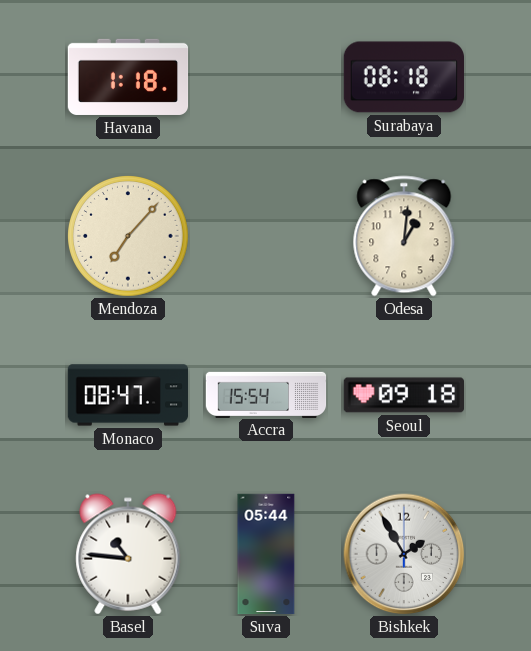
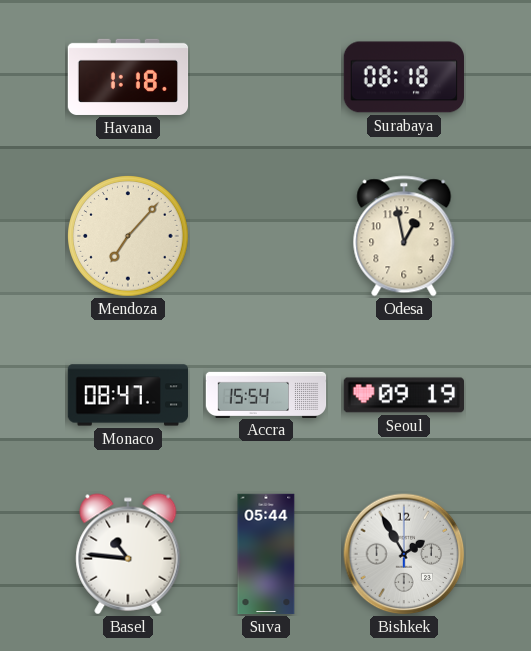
Odesa: 1:01 -> 12:58 (404, 236)
Seoul: 09:18 -> 09:19 (403, 395)
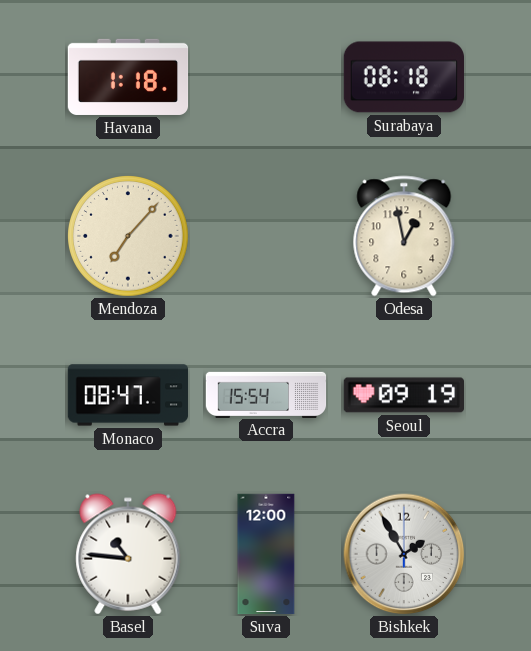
Suva: 05:44 -> 12:00 (266, 554)
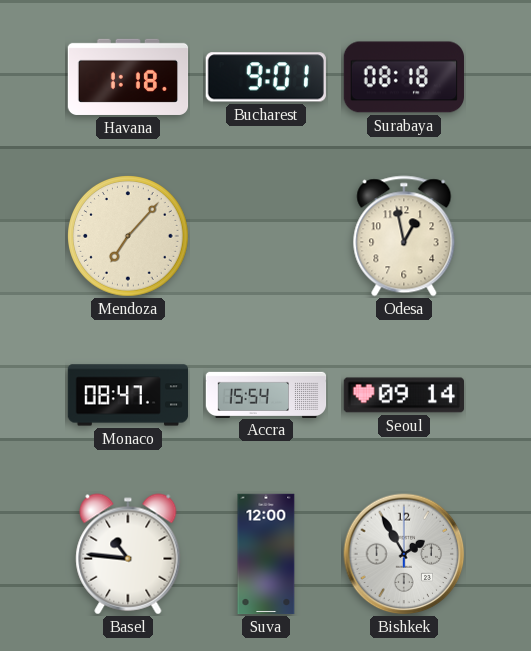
Bucharest: none -> 9:01 (266, 77)
Seoul: 09:19 -> 09:14 (403, 395)
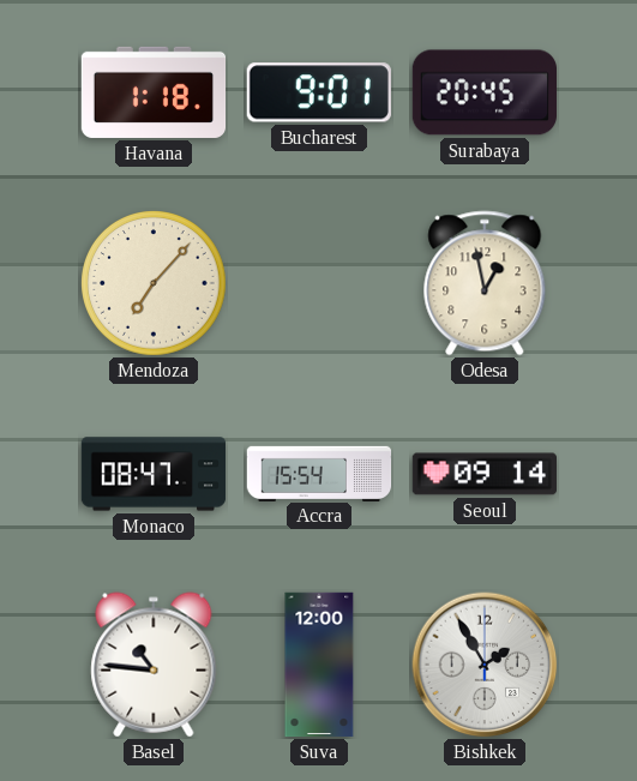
Surabaya: 08:18 -> 20:45 (483, 92)
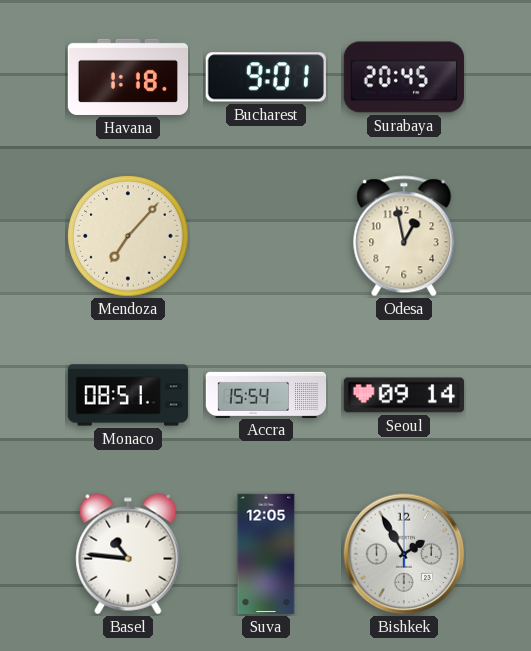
Monaco: 08:47 -> 08:51 (128, 395)
Suva: 12:00 -> 12:05 (266, 554)
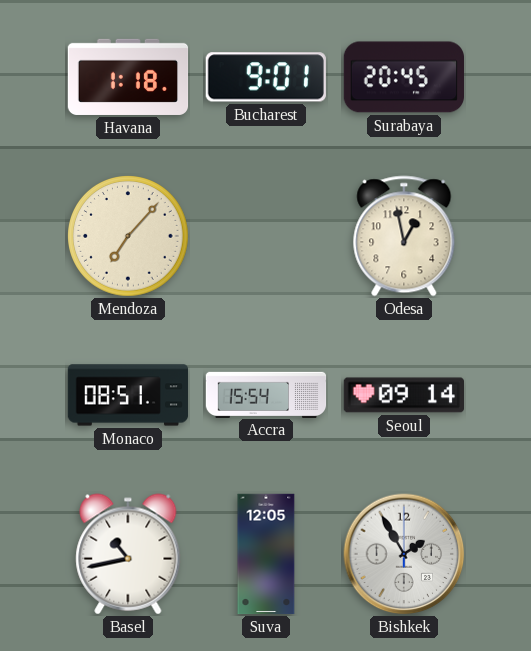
Basel: 10:46 -> 10:43 (128, 554)
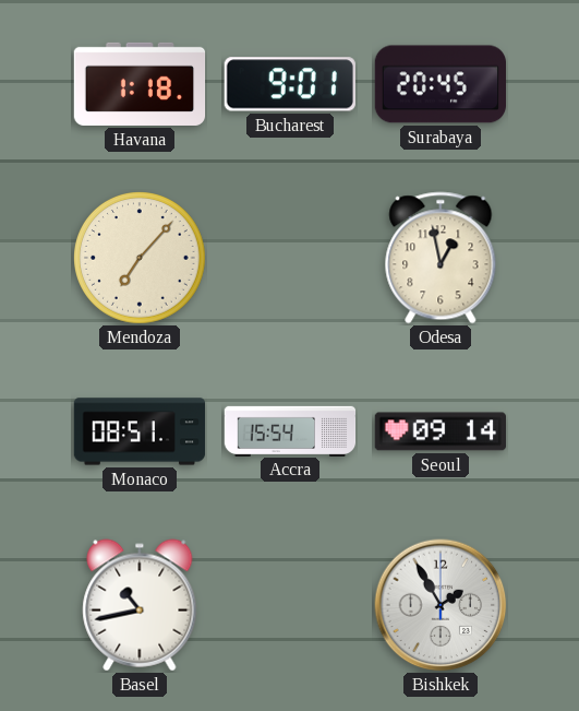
Suva: 12:05 -> none (266, 554)
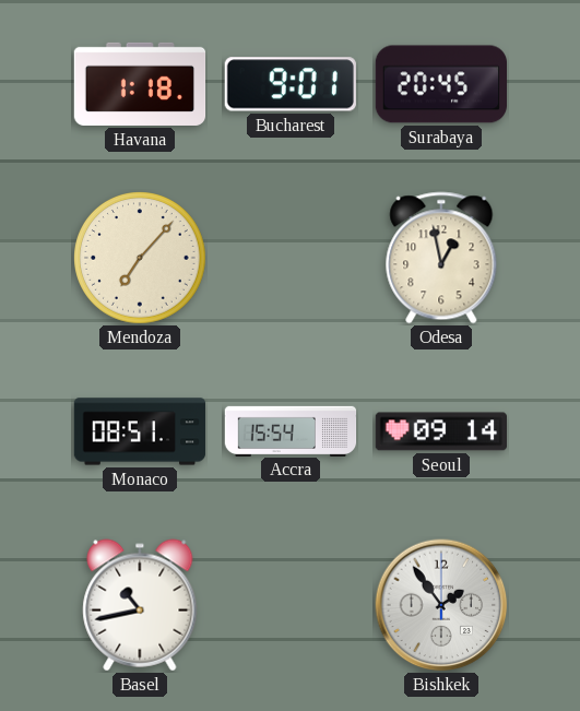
Bishkek: 1:55 -> 1:54 (441, 605)
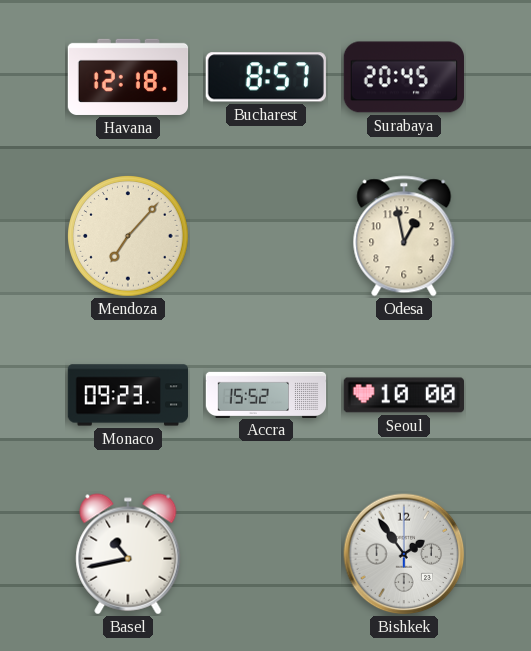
Havana: 1:18 -> 12:18 (128, 77)
Bucharest: 9:01 -> 8:57 (266, 77)
Monaco: 08:51 -> 09:23 (128, 395)
Accra: 15:54 -> 15:52 (266, 394)
Seoul: 09:14 -> 10:00 (403, 395)
